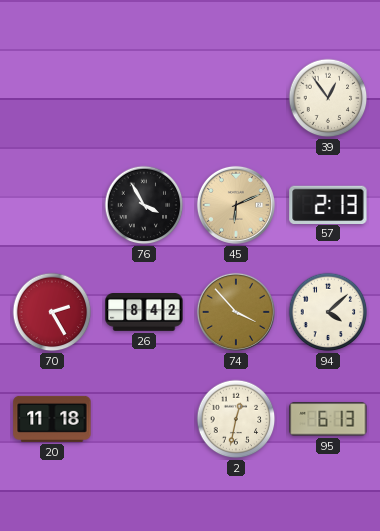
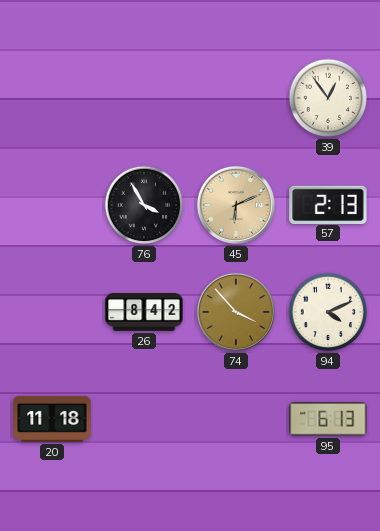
70: 2:25 -> none (52, 312)
94: 4:08 -> 4:11 (328, 312)
2: 12:32 -> none (236, 419)
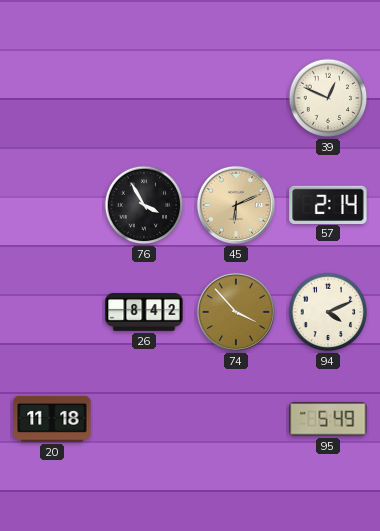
39: 12:54 -> 12:49 (328, 98)
57: 2:13 -> 2:14 (328, 204)
95: 6:13 -> 5:49 (328, 419)
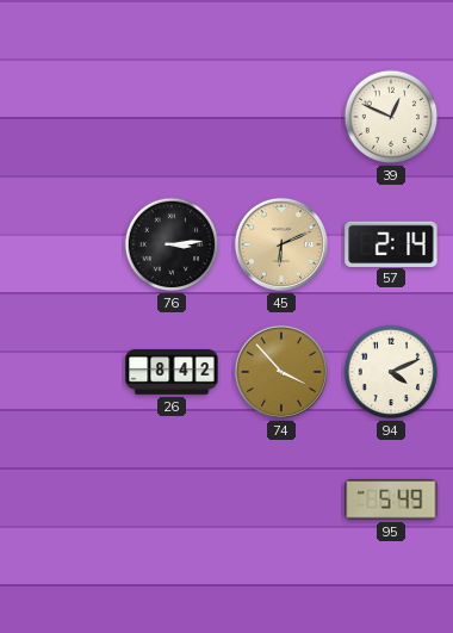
76: 3:55 -> 3:14 (172, 244)
20: 11:18 -> none (52, 419)
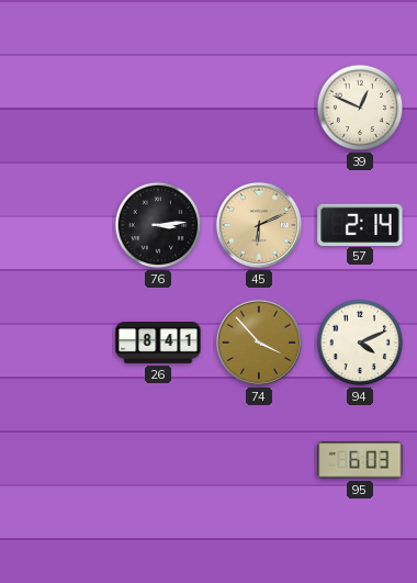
26: 8:42 -> 8:41 (158, 344)
95: 5:49 -> 6:03 (360, 460)
